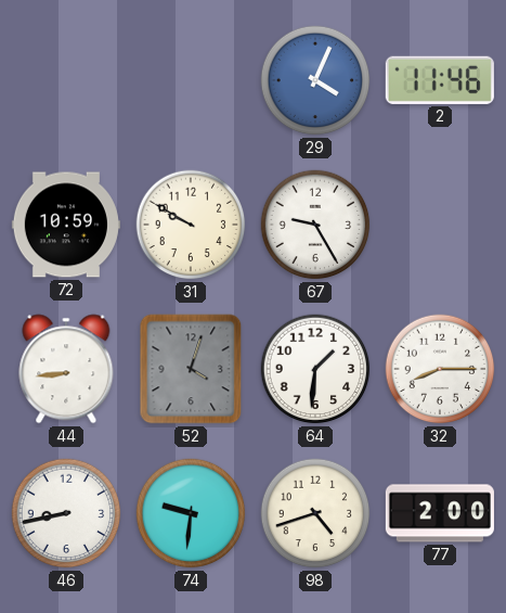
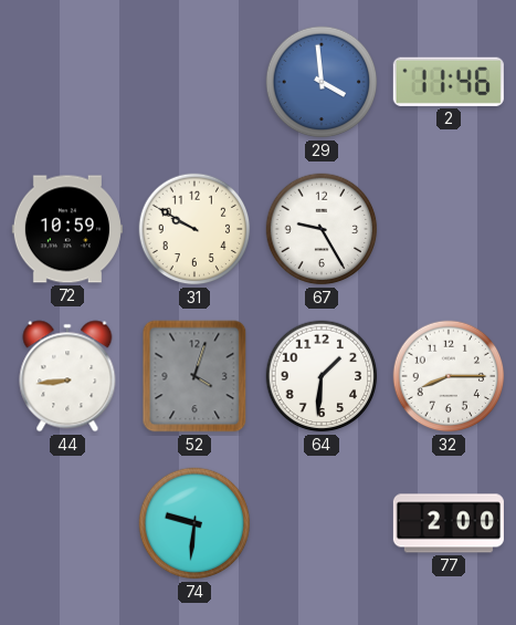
29: 4:04 -> 3:59 (322, 82)
46: 8:43 -> none (66, 513)
98: 4:42 -> none (315, 513)
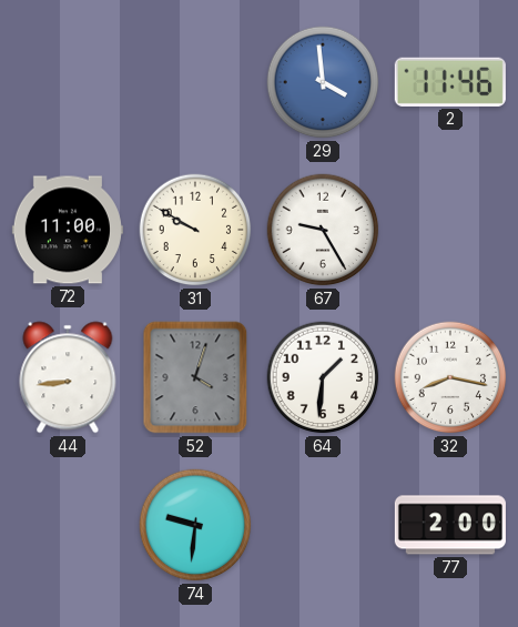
72: 10:59 -> 11:00 (68, 230)
32: 8:15 -> 8:17 (450, 377)
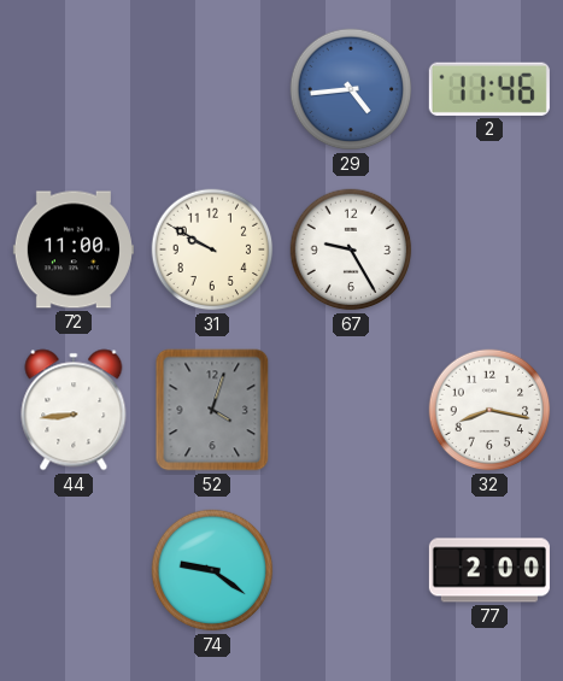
29: 3:59 -> 4:44 (351, 89)
64: 1:31 -> none (323, 377)
74: 9:31 -> 9:21 (212, 570)
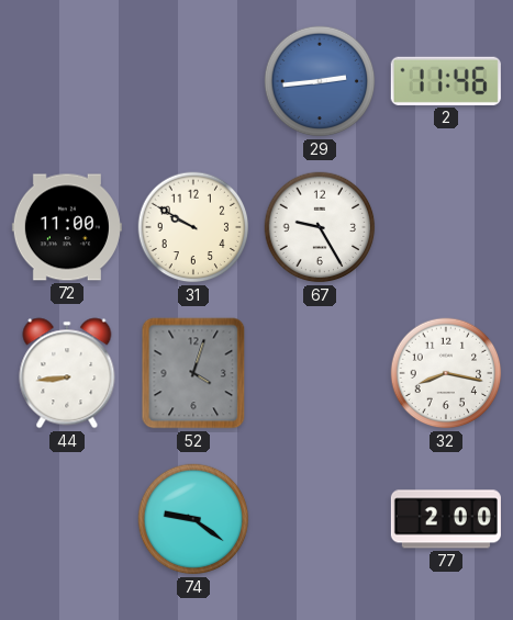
29: 4:44 -> 2:44 (320, 81)
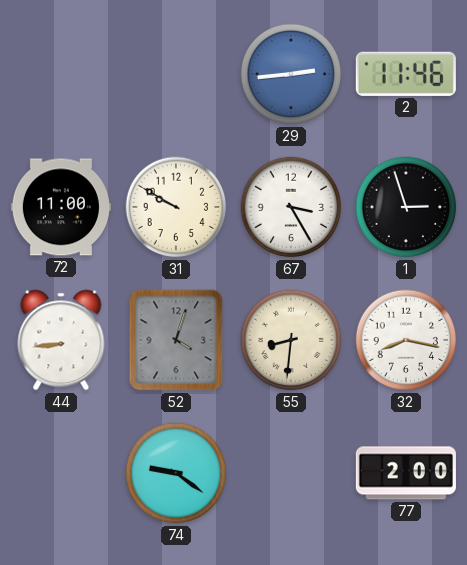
67: 9:25 -> 3:25 (291, 207)
1: none -> 2:57 (406, 207)
55: none -> 8:31 (291, 340)
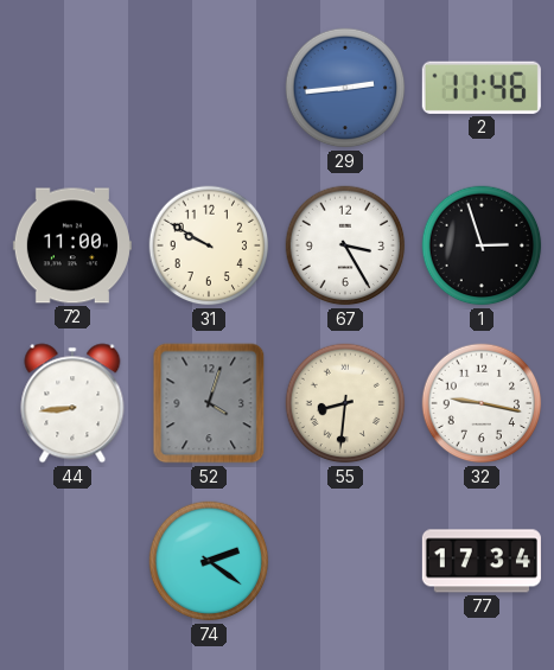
32: 8:17 -> 9:17 (482, 403)
74: 9:21 -> 2:21 (209, 561)
77: 2:00 -> 17:34 (482, 561)
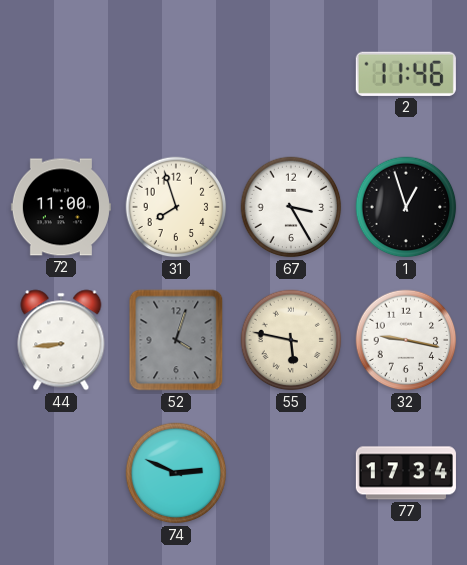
29: 2:44 -> none (345, 88)
31: 9:50 -> 7:57 (176, 207)
1: 2:57 -> 12:57 (406, 207)
55: 8:31 -> 5:47 (291, 340)
74: 2:21 -> 2:49 (176, 473)
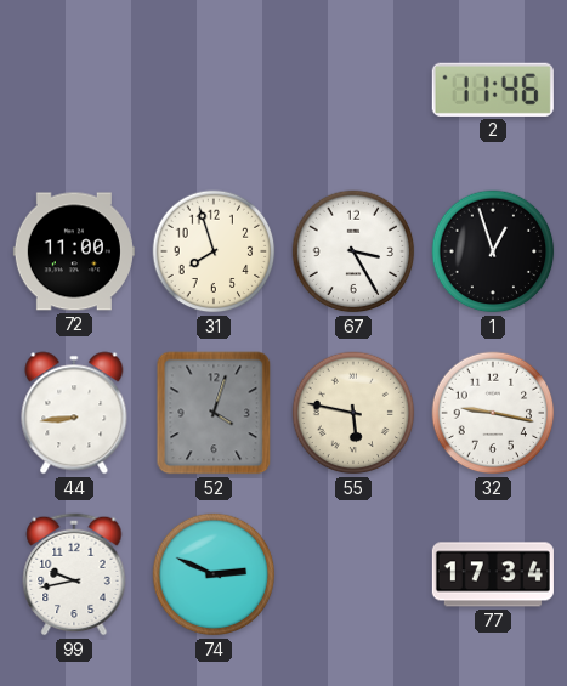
99: none -> 9:43 (74, 574)
